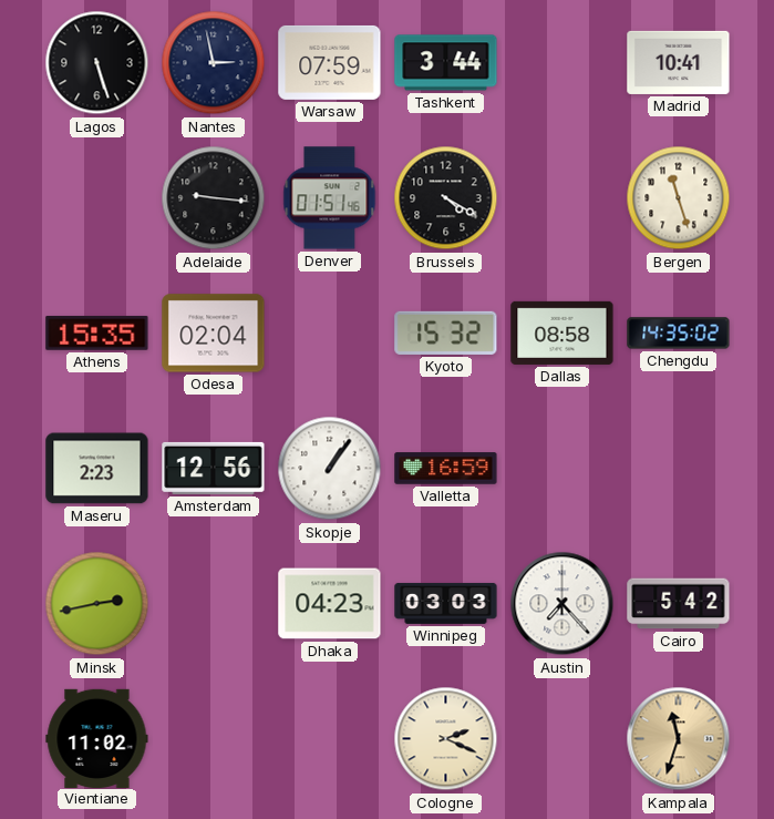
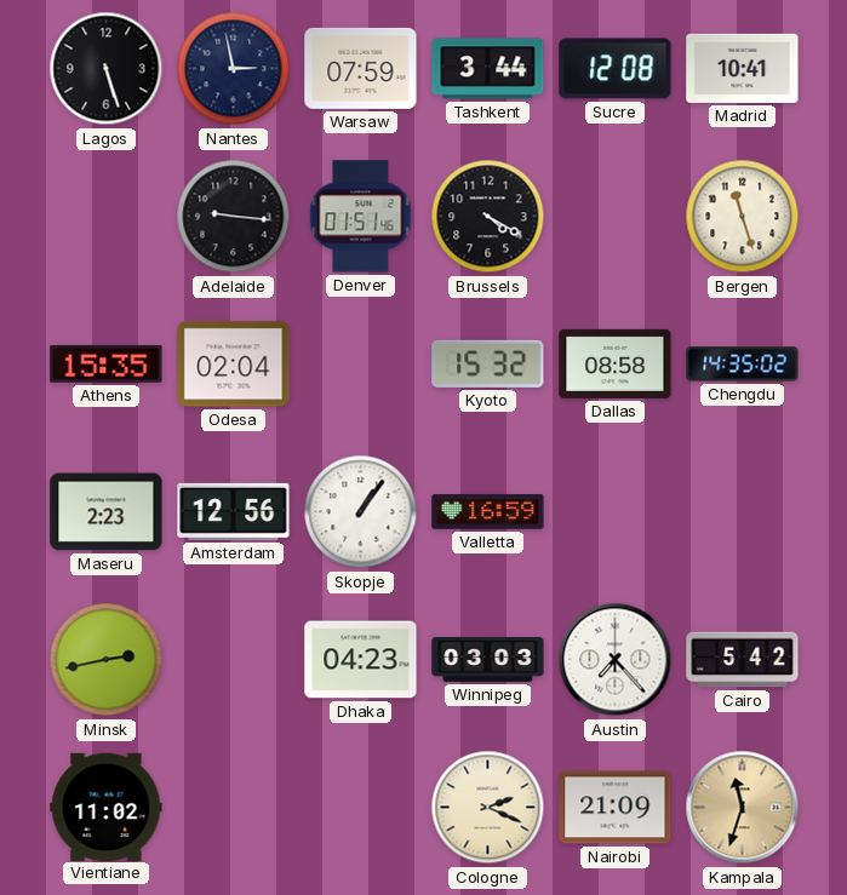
Sucre: none -> 12:08 (616, 69)
Nairobi: none -> 21:09 (616, 808)
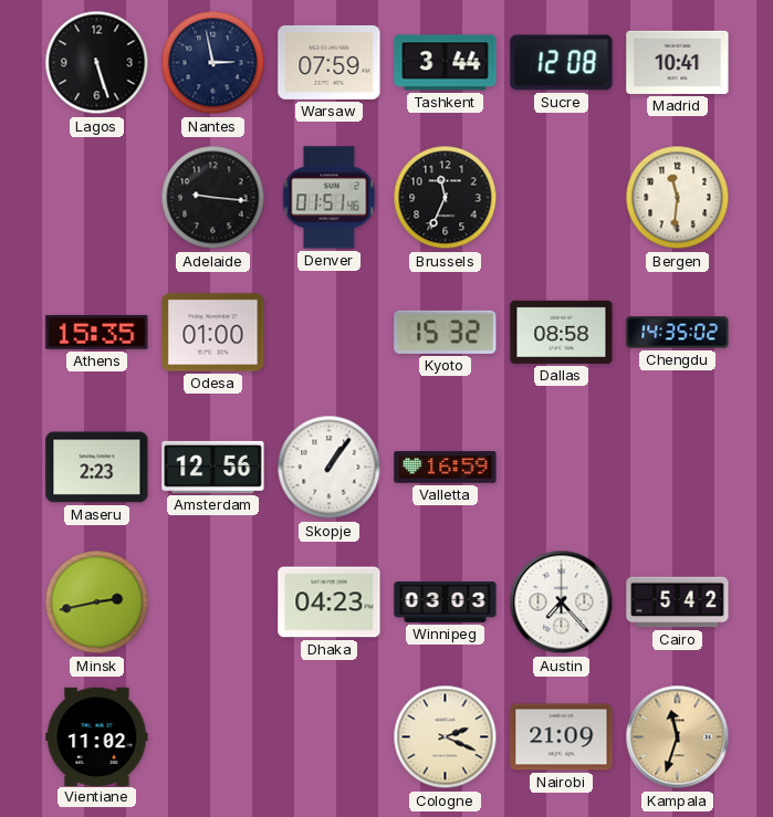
Brussels: 4:20 -> 11:34 (446, 198)
Bergen: 11:27 -> 11:31 (678, 198)
Odesa: 02:04 -> 01:00 (213, 333)
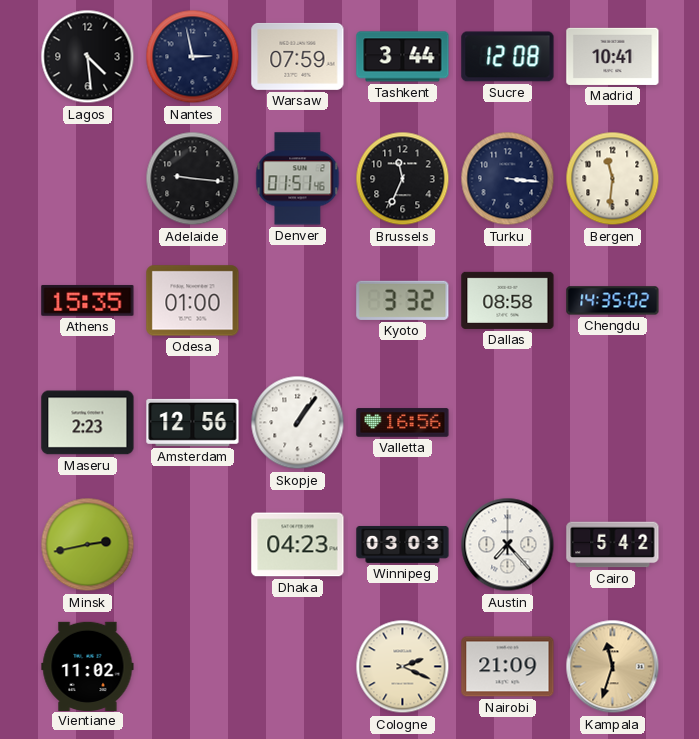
Lagos: 5:27 -> 4:29 (88, 57)
Turku: none -> 3:16 (508, 179)
Kyoto: 15:32 -> 3:32 (403, 300)
Valletta: 16:59 -> 16:56 (403, 423)
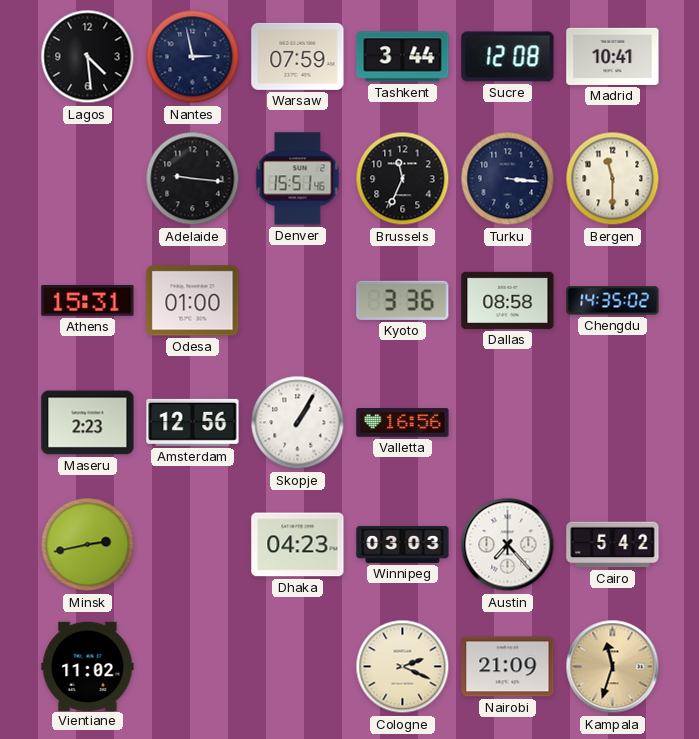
Denver: 01:51 -> 15:51 (298, 179)
Bergen: 11:31 -> 11:30 (613, 179)
Athens: 15:35 -> 15:31 (88, 301)
Kyoto: 3:32 -> 3:36 (403, 300)
Skopje: 1:06 -> 1:05 (298, 423)
